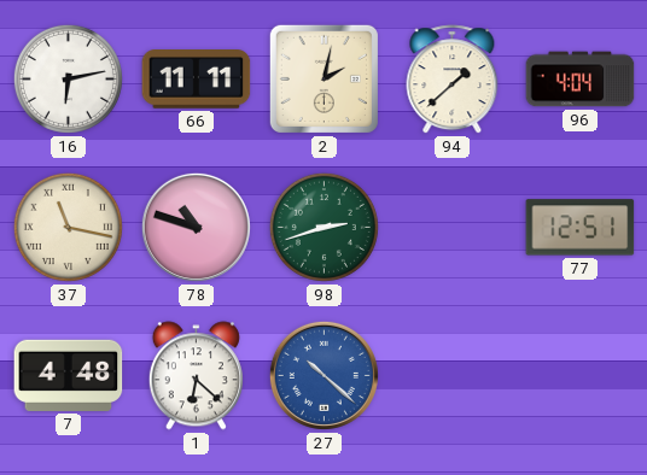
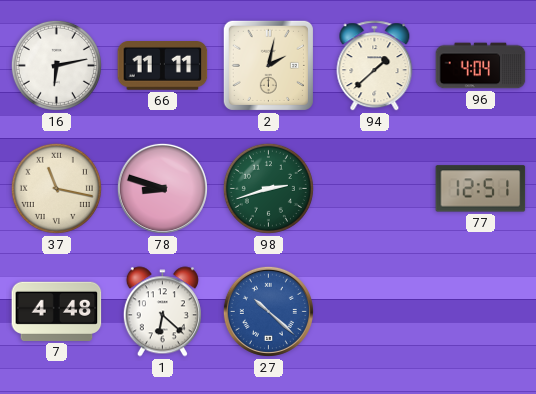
78: 10:48 -> 8:48 (162, 188)
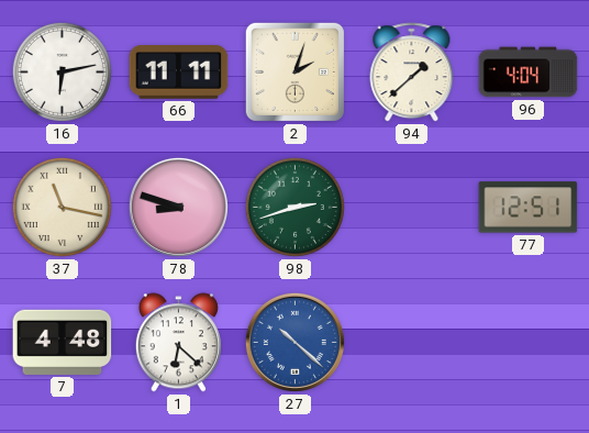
2: 2:02 -> 2:03 (294, 71)
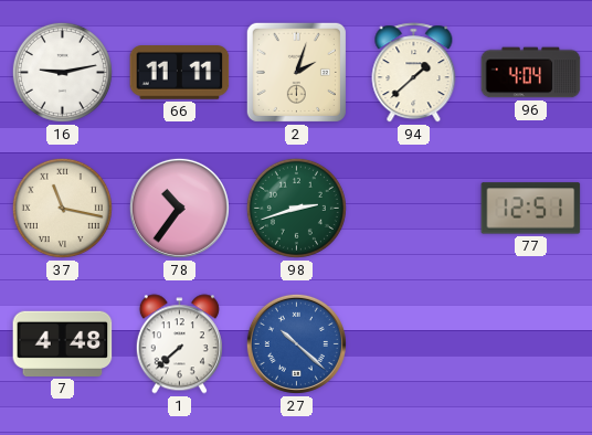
16: 6:13 -> 9:13 (62, 72)
78: 8:48 -> 10:36 (179, 208)
1: 6:22 -> 7:38 (179, 344)
